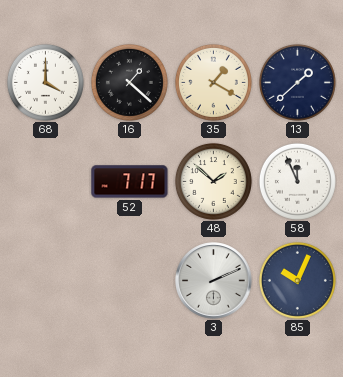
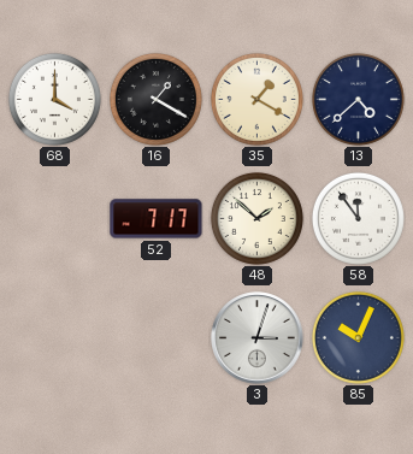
16: 1:22 -> 1:20 (155, 99)
13: 1:38 -> 4:38 (358, 99)
58: 11:56 -> 11:54 (358, 218)
3: 2:11 -> 3:03 (258, 338)
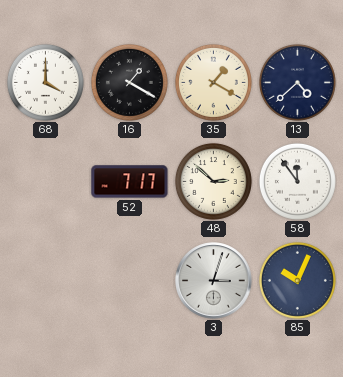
48: 1:52 -> 2:52 (213, 181)
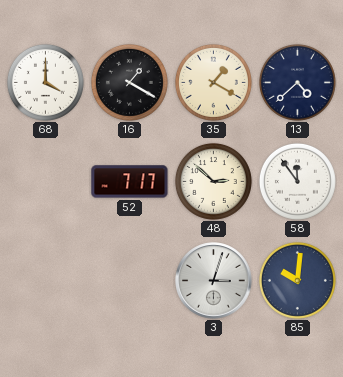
85: 10:04 -> 10:01 (297, 280)
